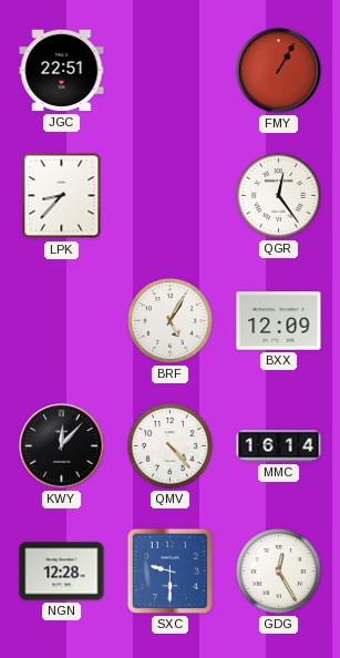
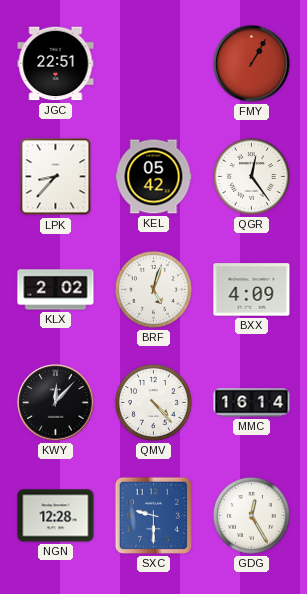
KEL: none -> 05:42 (154, 177)
KLX: none -> 2:02 (56, 290)
BRF: 5:05 -> 5:03 (153, 289)
BXX: 12:09 -> 4:09 (252, 290)
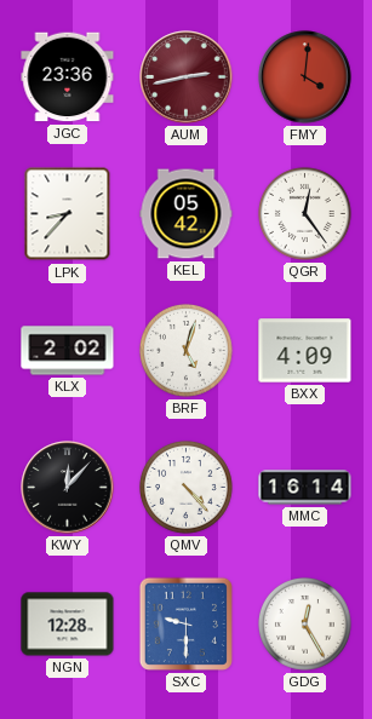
JGC: 22:51 -> 23:36 (68, 77)
AUM: none -> 2:43 (187, 77)
FMY: 1:05 -> 4:01 (305, 77)
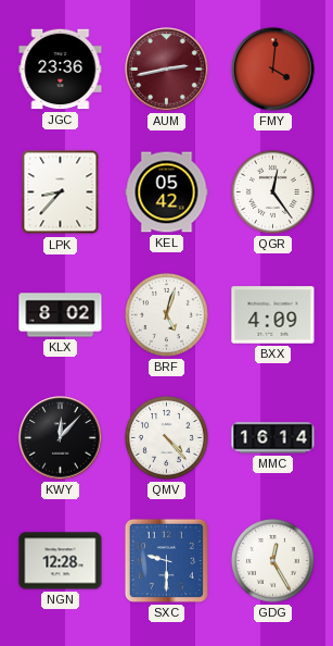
KLX: 2:02 -> 8:02 (61, 315)
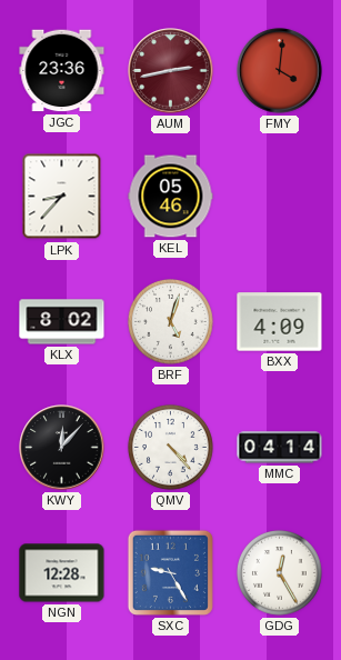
KEL: 05:42 -> 05:46 (171, 197)
QGR: 12:24 -> none (272, 191)
MMC: 16:14 -> 04:14 (280, 448)
SXC: 9:30 -> 9:25 (170, 572)
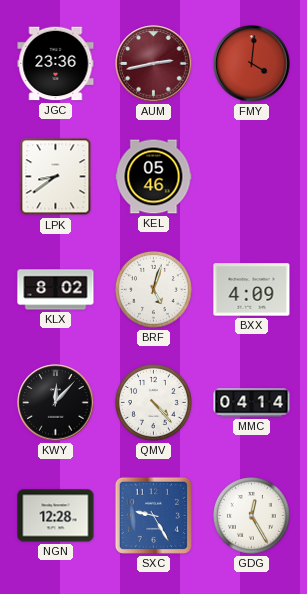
LPK: 8:37 -> 8:39 (56, 177)
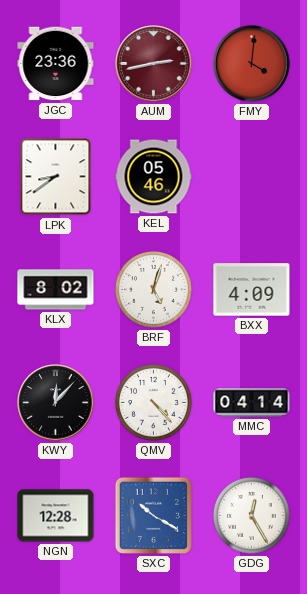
SXC: 9:25 -> 10:20 (153, 515)
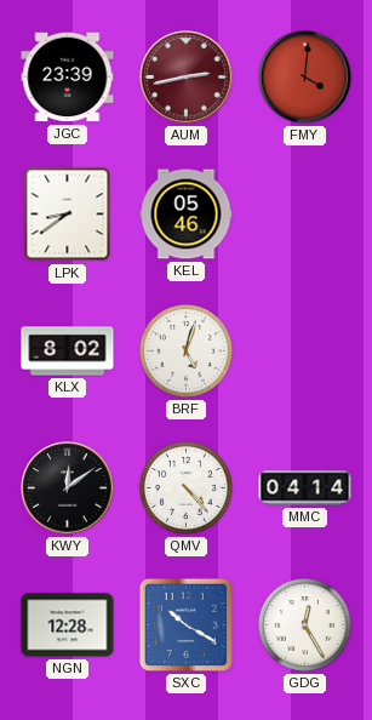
JGC: 23:36 -> 23:39 (68, 78)
BXX: 4:09 -> none (252, 290)
KWY: 12:07 -> 12:09 (68, 488)
